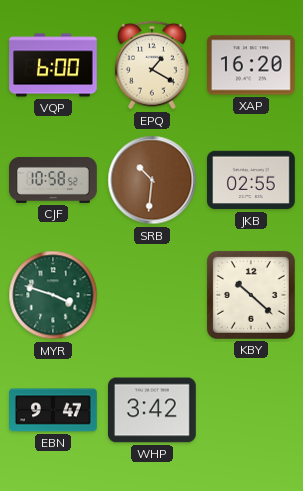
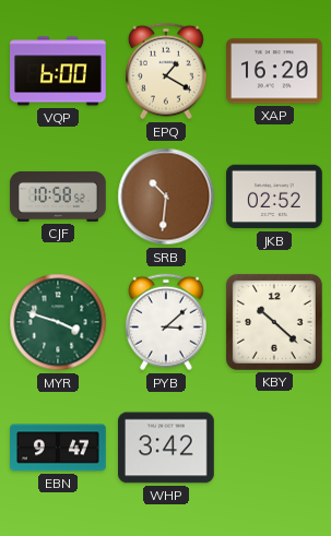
JKB: 02:55 -> 02:52 (275, 196)
PYB: none -> 3:08 (166, 322)
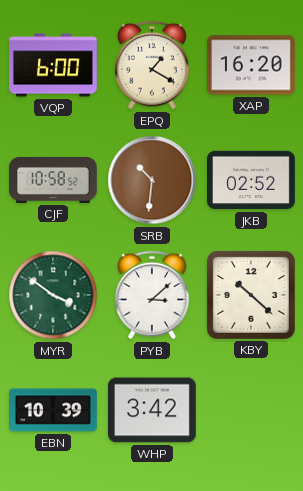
MYR: 3:48 -> 3:51 (53, 295)
EBN: 9:47 -> 10:39 (54, 410)
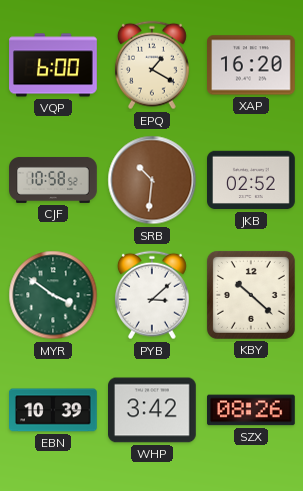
SZX: none -> 08:26 (252, 410)
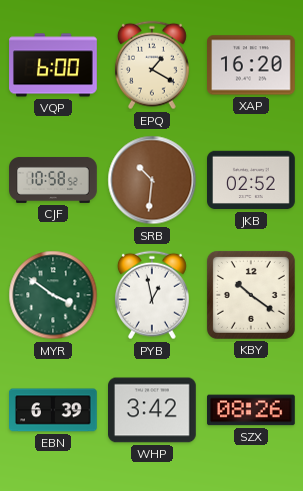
PYB: 3:08 -> 12:58 (152, 295)
KBY: 10:22 -> 10:21 (251, 295)
EBN: 10:39 -> 6:39 (54, 410)
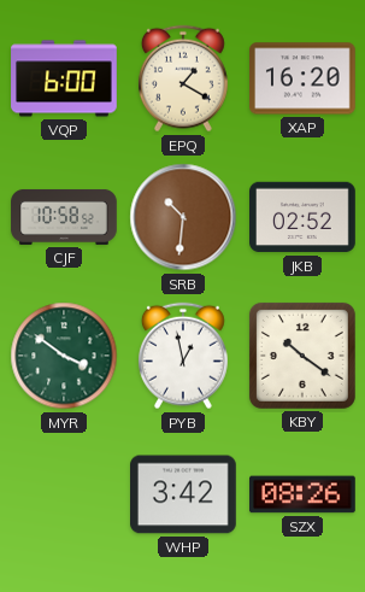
EBN: 6:39 -> none (54, 410)
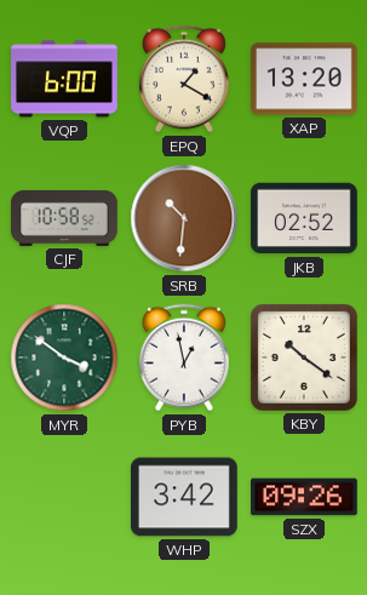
XAP: 16:20 -> 13:20 (305, 79)
SZX: 08:26 -> 09:26 (305, 497)
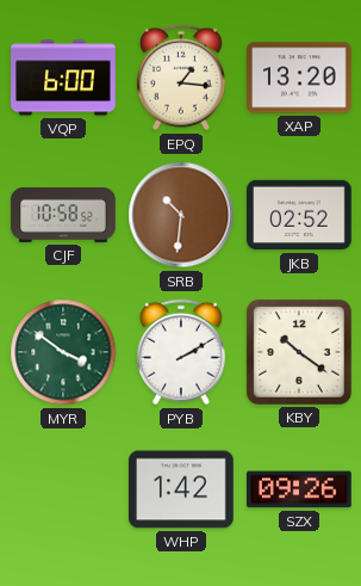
EPQ: 1:20 -> 1:16 (181, 78)
PYB: 12:58 -> 2:10 (181, 352)
WHP: 3:42 -> 1:42 (182, 489)
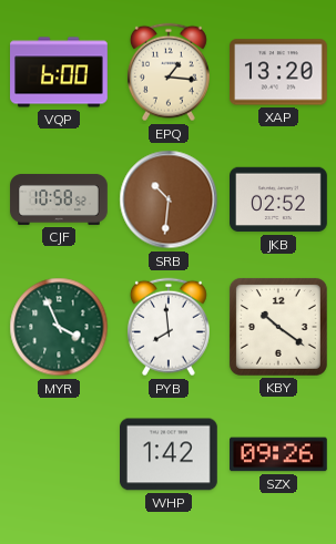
MYR: 3:51 -> 3:56 (59, 327)
PYB: 2:10 -> 7:59 (169, 327)
